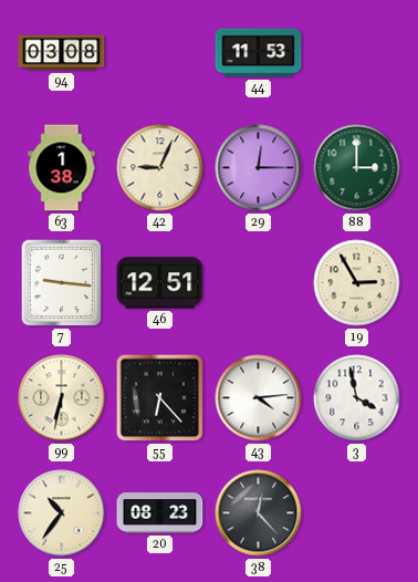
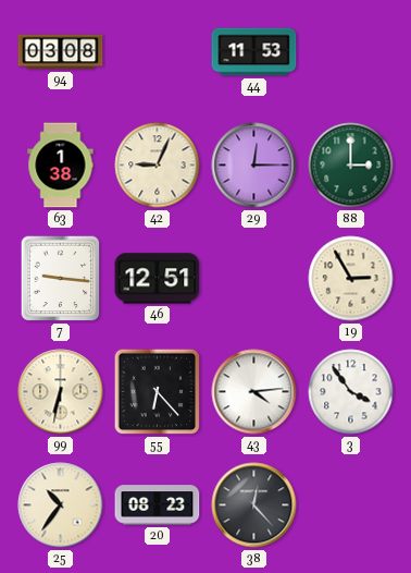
3: 3:58 -> 3:54 (351, 392)
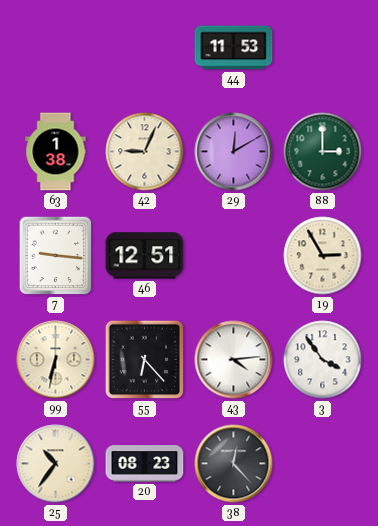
94: 03:08 -> none (61, 52)
29: 12:15 -> 12:10 (234, 152)
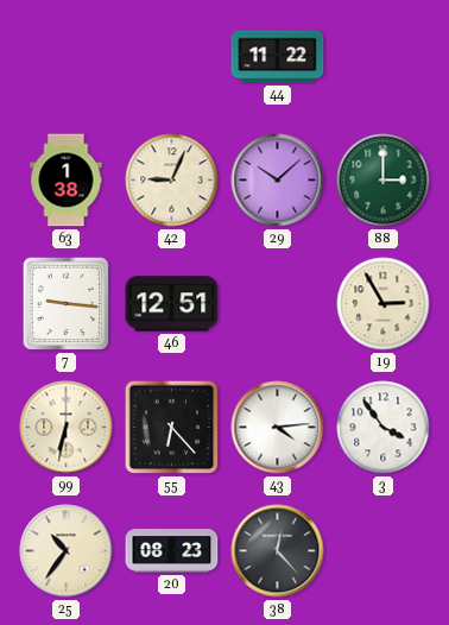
44: 11:53 -> 11:22 (278, 57)
29: 12:10 -> 10:08 (278, 181)
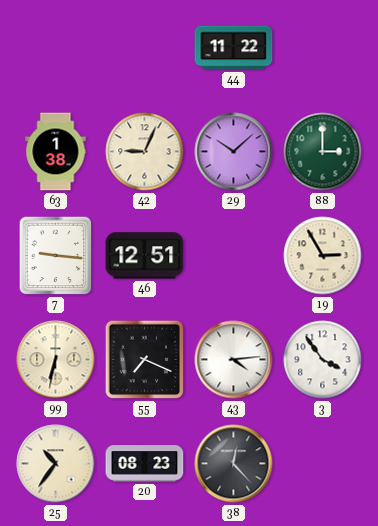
55: 6:23 -> 7:19 (145, 360)
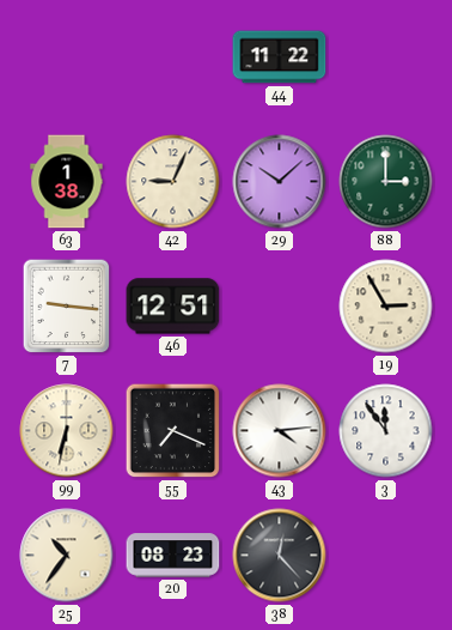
3: 3:54 -> 11:54 (386, 431)
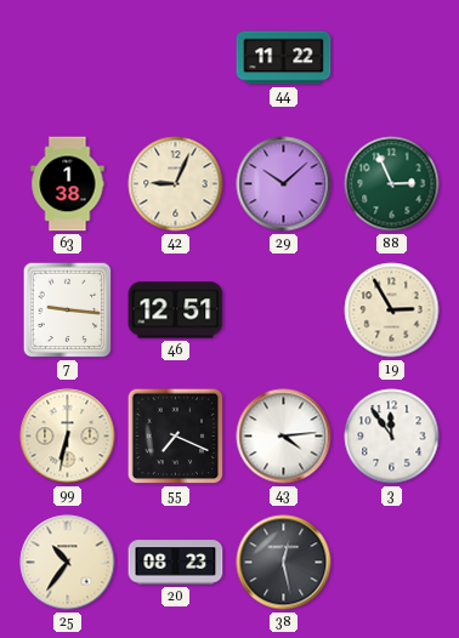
88: 3:00 -> 2:56 (392, 184)
38: 12:23 -> 12:28 (284, 563)
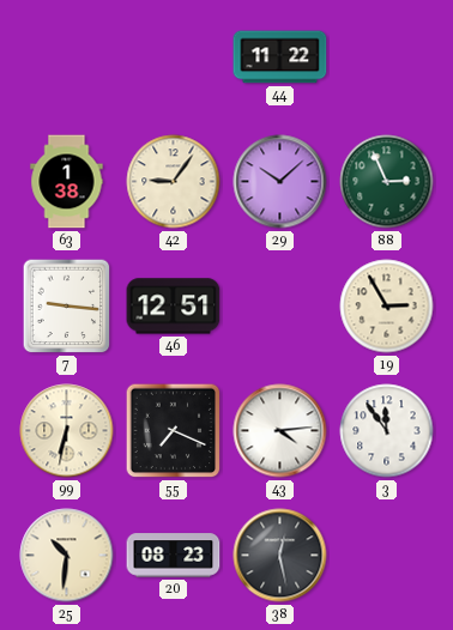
42: 9:04 -> 9:06 (174, 182)
25: 10:36 -> 10:31 (67, 556)
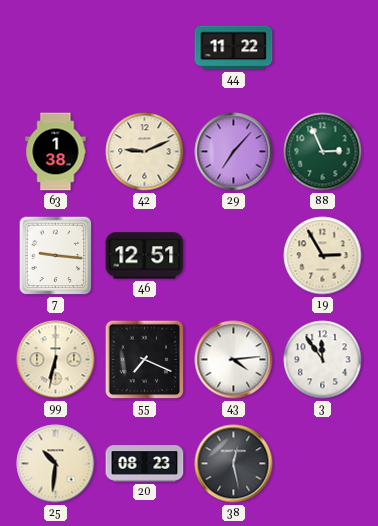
42: 9:06 -> 9:11 (145, 152)
29: 10:08 -> 7:07 (234, 152)
